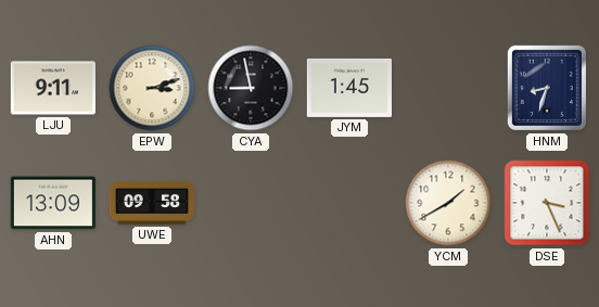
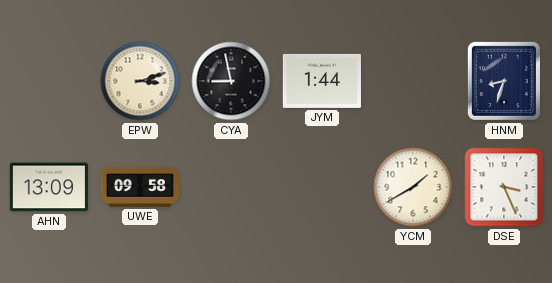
LJU: 9:11 -> none (53, 88)
JYM: 1:45 -> 1:44 (322, 81)
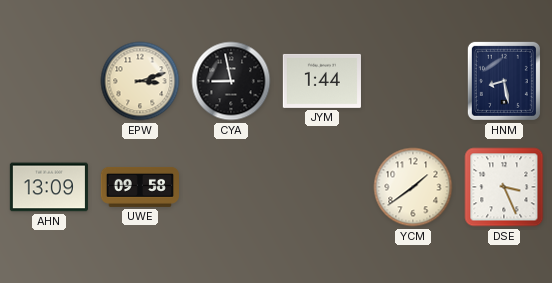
HNM: 8:33 -> 8:28 (504, 81)
YCM: 1:40 -> 1:39 (413, 187)
